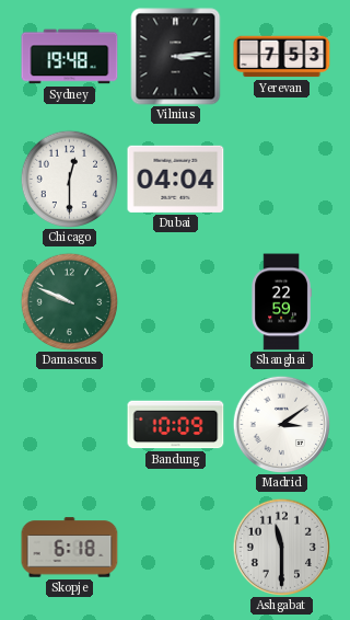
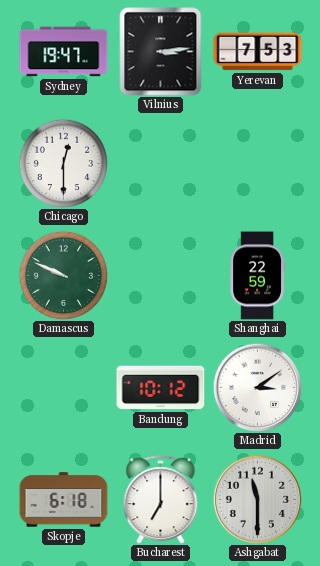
Sydney: 19:48 -> 19:47 (64, 52)
Dubai: 04:04 -> none (176, 179)
Bandung: 10:09 -> 10:12 (161, 388)
Bucharest: none -> 7:00 (161, 500)
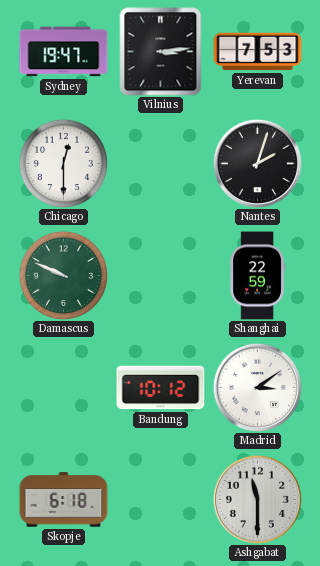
Nantes: none -> 2:03 (257, 163)
Bucharest: 7:00 -> none (161, 500)
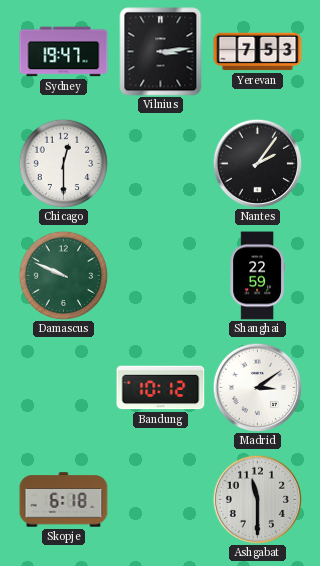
Nantes: 2:03 -> 2:06 (257, 163)
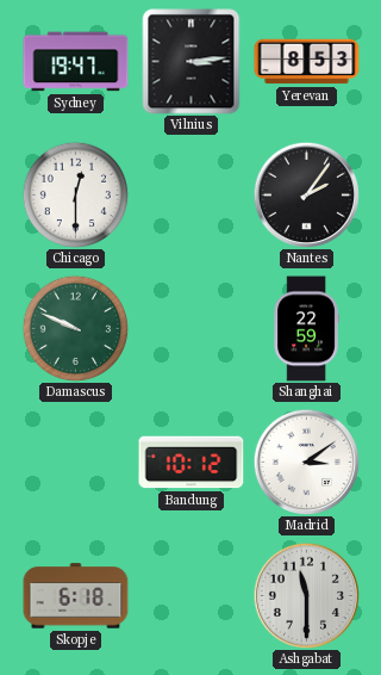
Yerevan: 7:53 -> 8:53 (307, 62)
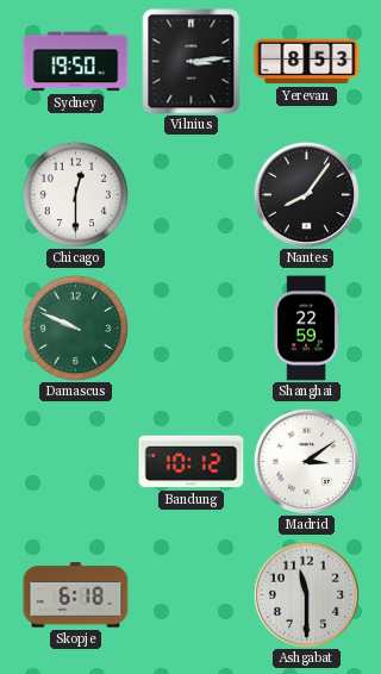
Sydney: 19:47 -> 19:50 (76, 62)
Nantes: 2:06 -> 8:06 (306, 194)
